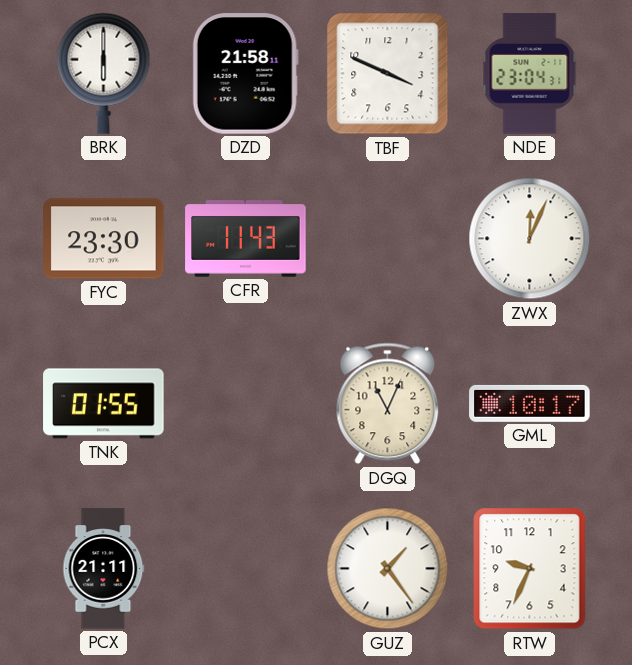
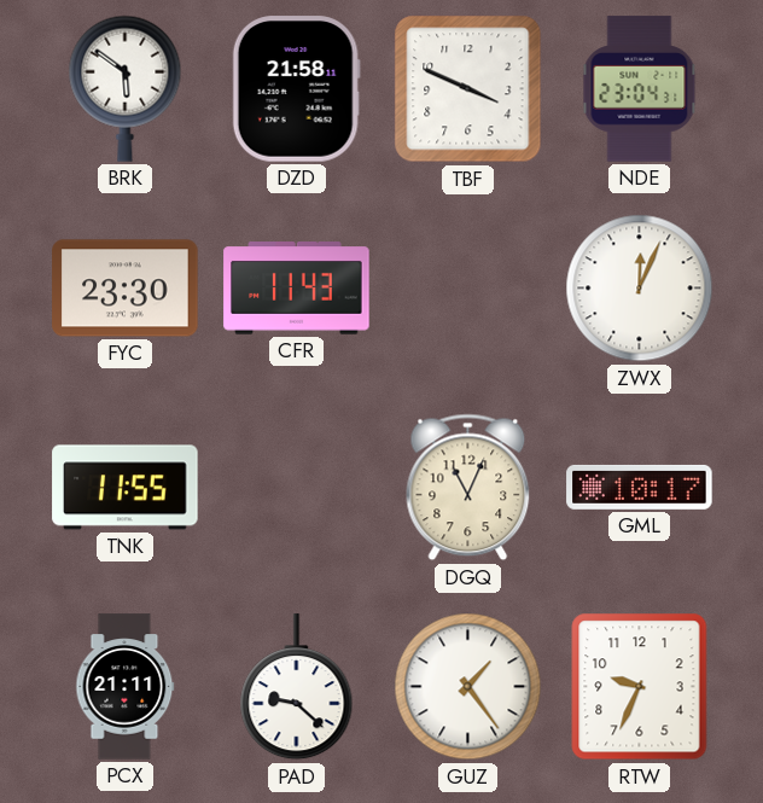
BRK: 6:00 -> 5:51 (126, 88)
TNK: 01:55 -> 11:55 (126, 488)
PAD: none -> 9:22 (297, 687)
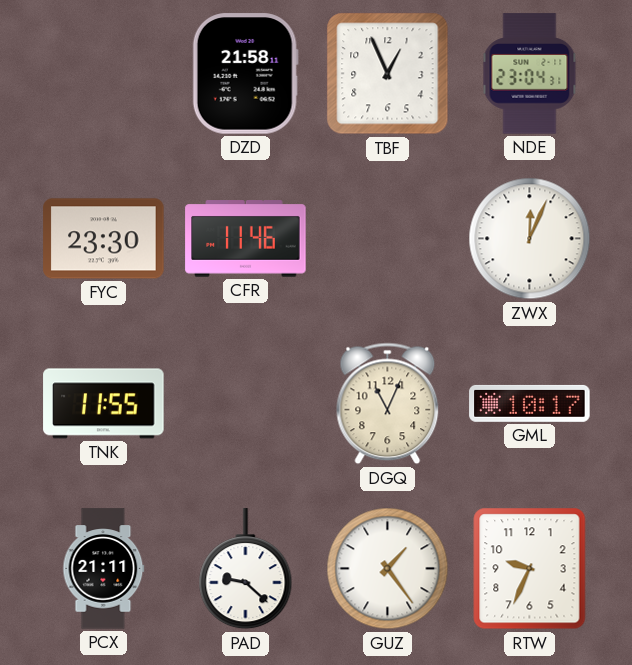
BRK: 5:51 -> none (126, 88)
TBF: 3:49 -> 12:56 (388, 74)
CFR: 11:43 -> 11:46 (246, 239)
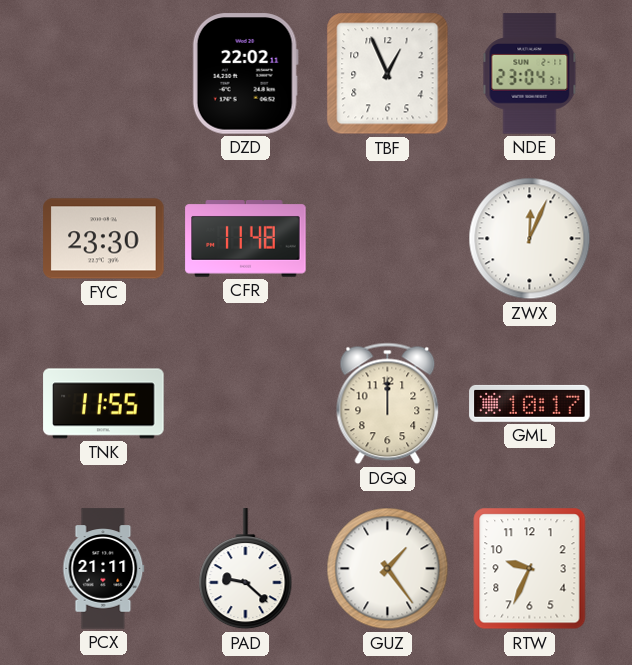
DZD: 21:58 -> 22:02 (245, 74)
CFR: 11:46 -> 11:48 (246, 239)
DGQ: 11:04 -> 12:00 (388, 404)
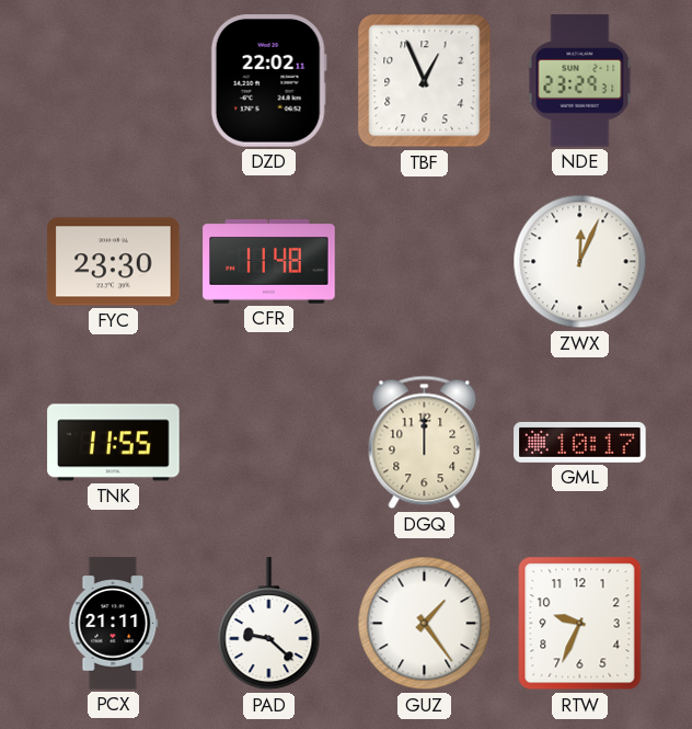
NDE: 23:04 -> 23:29 (580, 81)
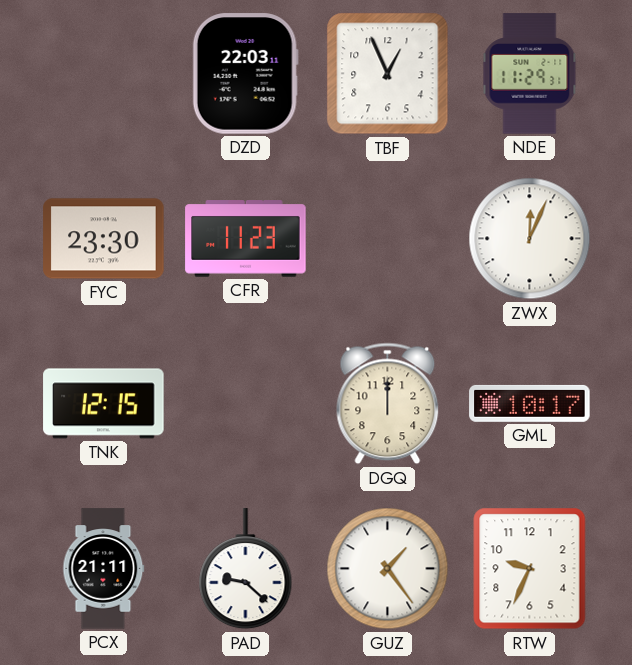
DZD: 22:02 -> 22:03 (245, 74)
NDE: 23:29 -> 11:29 (530, 74)
CFR: 11:48 -> 11:23 (246, 239)
TNK: 11:55 -> 12:15 (104, 404)
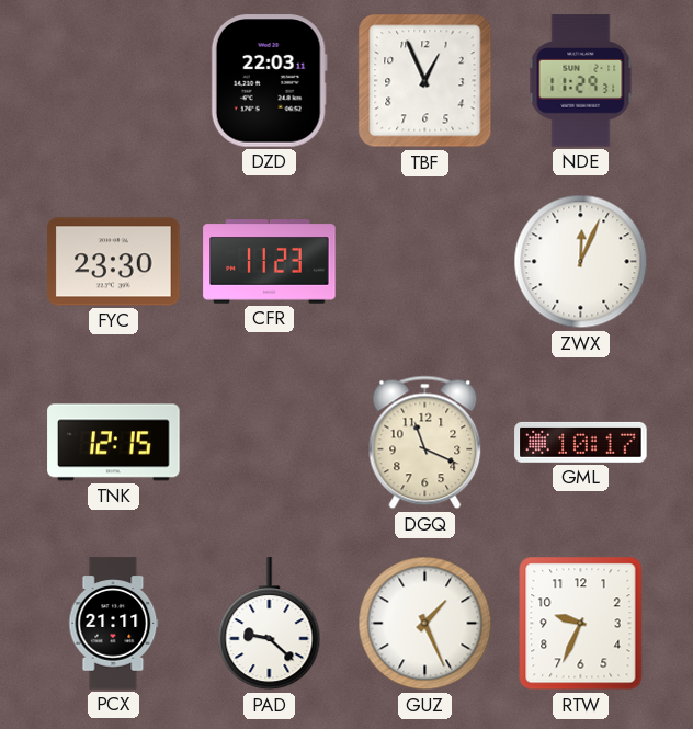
DGQ: 12:00 -> 11:19 (425, 443)
GUZ: 1:24 -> 1:26 (425, 624)
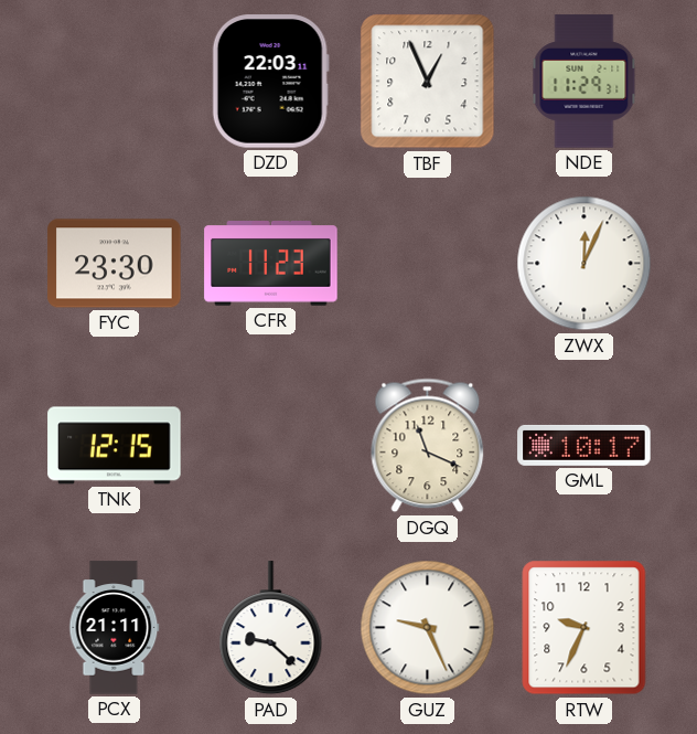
GUZ: 1:26 -> 9:26 (428, 628)
